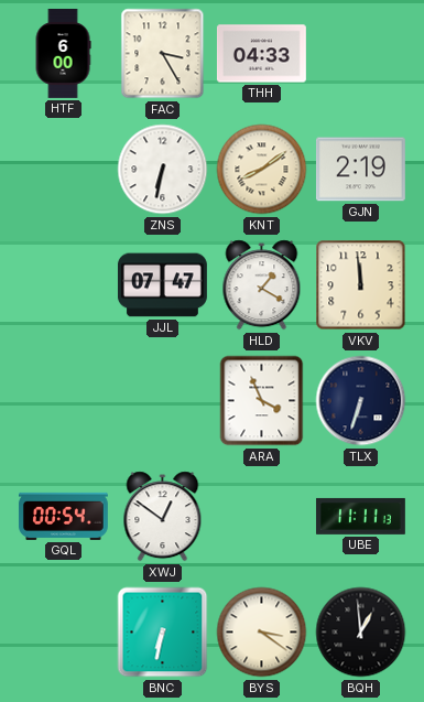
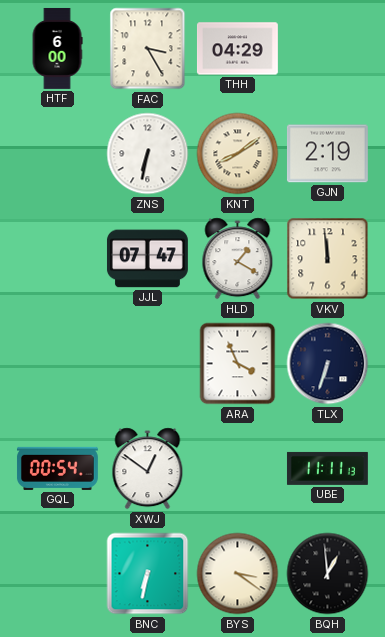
THH: 04:33 -> 04:29 (237, 49)
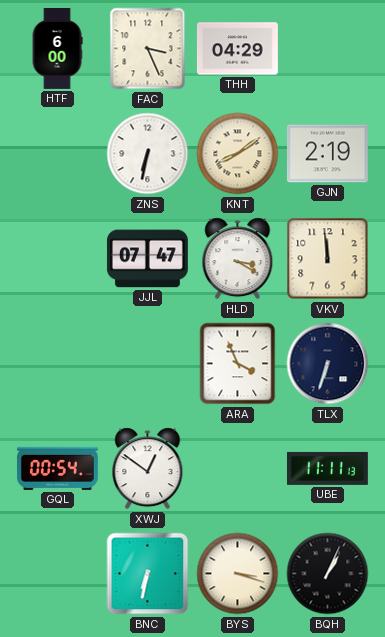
FAC: 3:25 -> 3:26 (148, 49)
HLD: 1:20 -> 3:20 (238, 259)
BYS: 3:21 -> 3:18 (238, 574)
BQH: 12:59 -> 1:04 (328, 574)
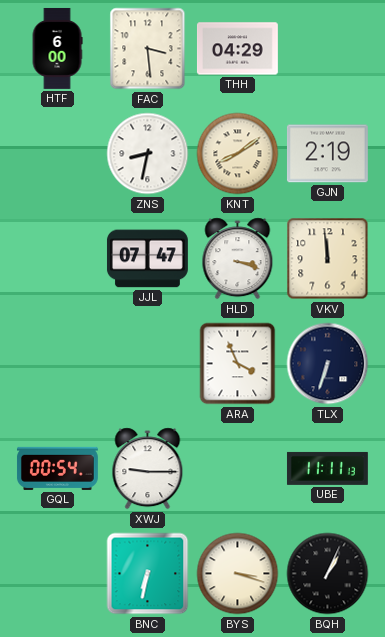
FAC: 3:26 -> 3:29 (148, 49)
ZNS: 6:32 -> 8:32 (148, 154)
HLD: 3:20 -> 3:18 (238, 259)
XWJ: 12:51 -> 9:15 (148, 469)
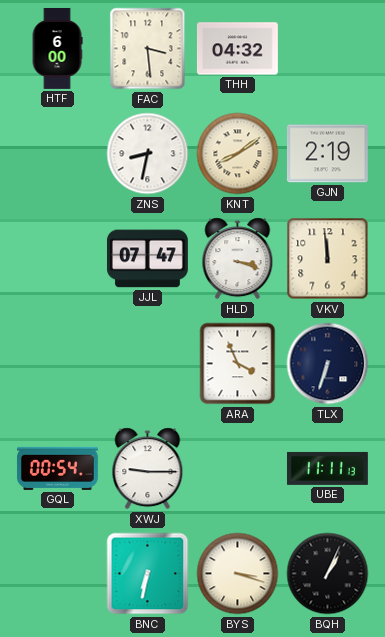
THH: 04:29 -> 04:32 (237, 49)
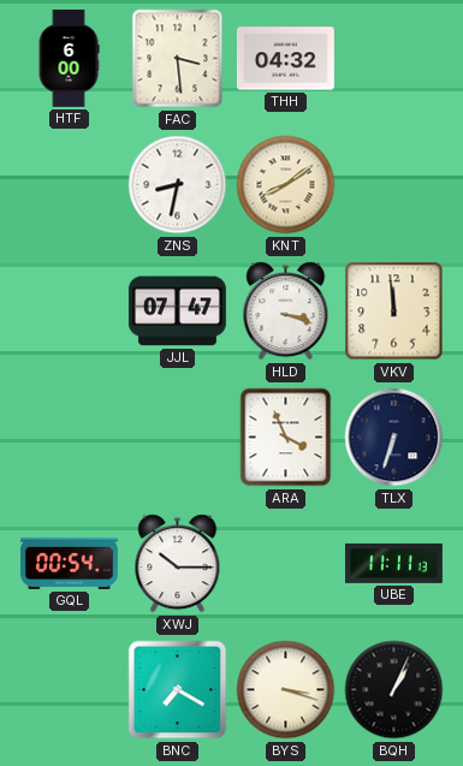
GJN: 2:19 -> none (327, 154)
XWJ: 9:15 -> 10:15 (178, 564)
BNC: 6:32 -> 7:20 (178, 690)
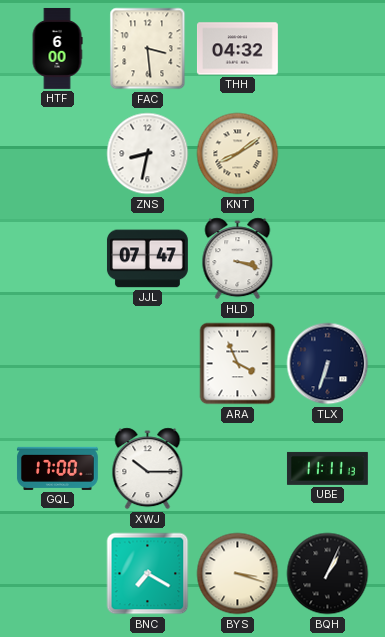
VKV: 11:59 -> none (394, 311)
GQL: 00:54 -> 17:00 (57, 468)
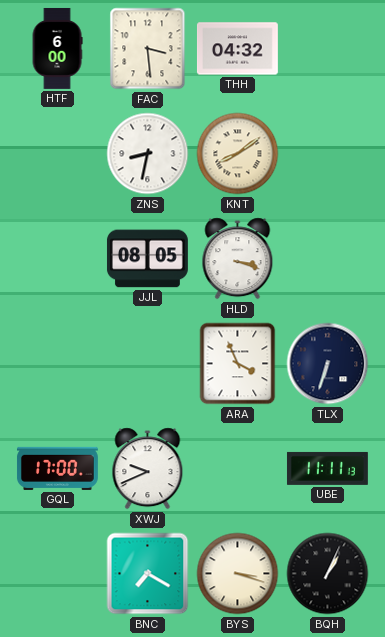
JJL: 07:47 -> 08:05 (147, 259)
XWJ: 10:15 -> 9:41 (148, 469)
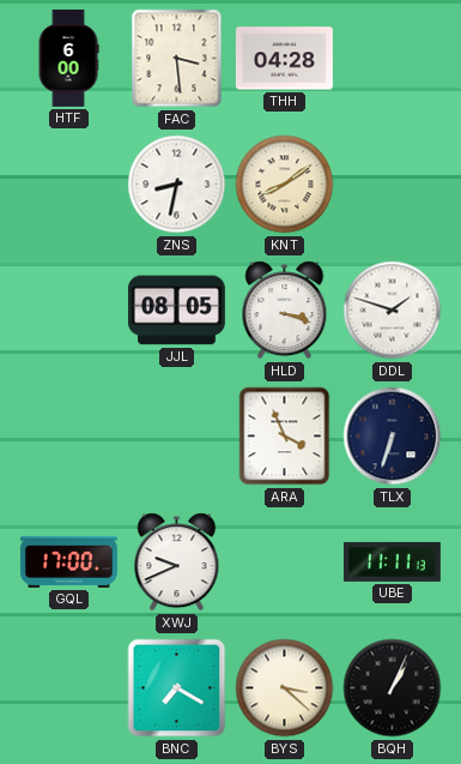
THH: 04:32 -> 04:28 (284, 59)
DDL: none -> 1:48 (393, 311)
BYS: 3:18 -> 3:22 (285, 688)
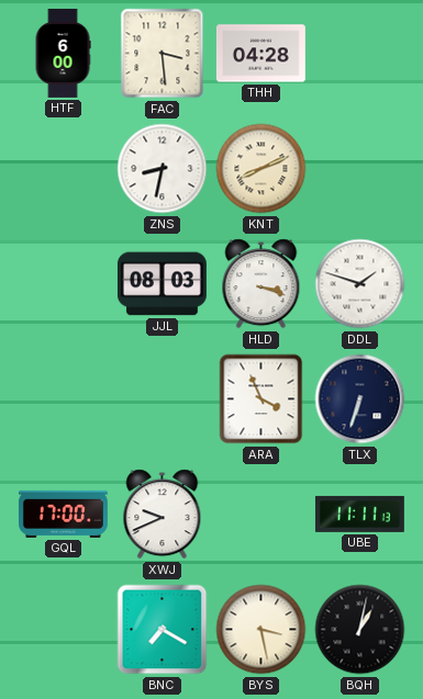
KNT: 8:09 -> 8:11 (261, 169)
JJL: 08:05 -> 08:03 (162, 284)
BYS: 3:22 -> 3:28 (261, 630)
BQH: 1:04 -> 1:02 (360, 630)
